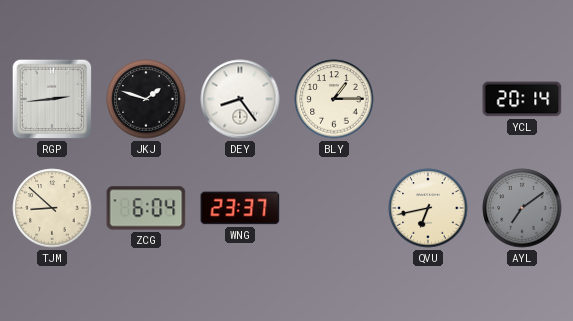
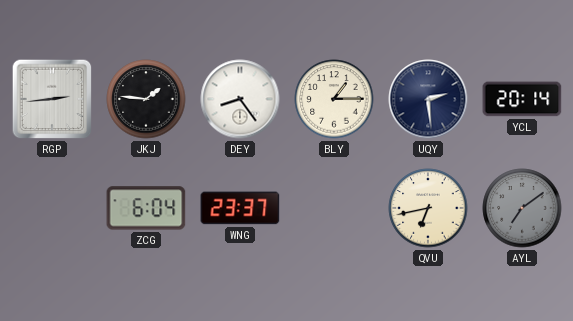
JKJ: 1:48 -> 1:46 (146, 99)
UQY: none -> 2:29 (428, 99)
TJM: 8:52 -> none (52, 208)
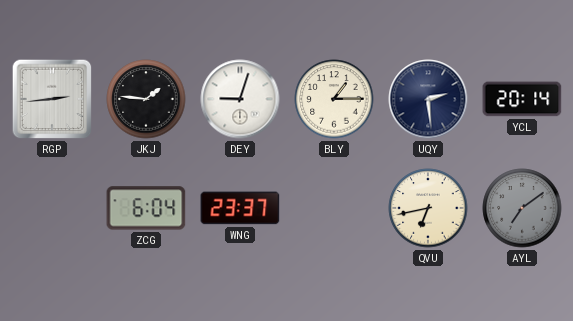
DEY: 8:24 -> 9:03 (240, 99)
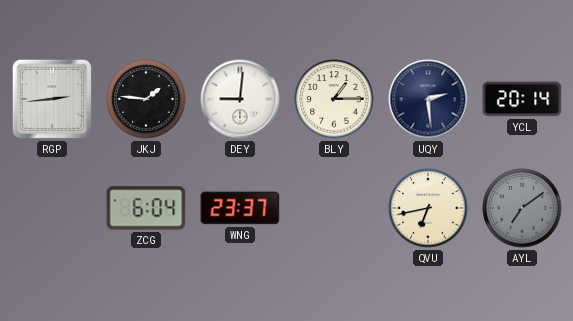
DEY: 9:03 -> 9:01 (240, 99)
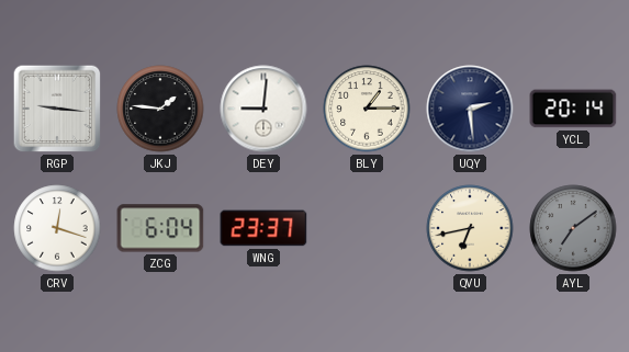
RGP: 2:44 -> 9:16 (57, 109)
CRV: none -> 12:18 (57, 228)
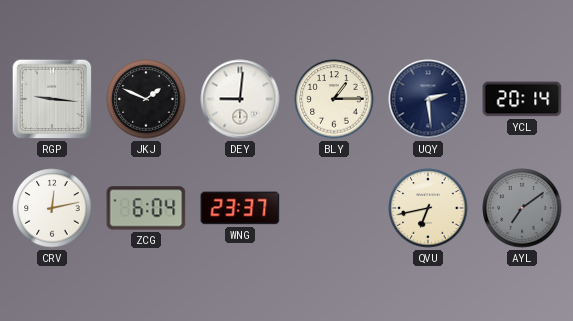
JKJ: 1:46 -> 1:49 (146, 99)
CRV: 12:18 -> 12:13 (52, 208)
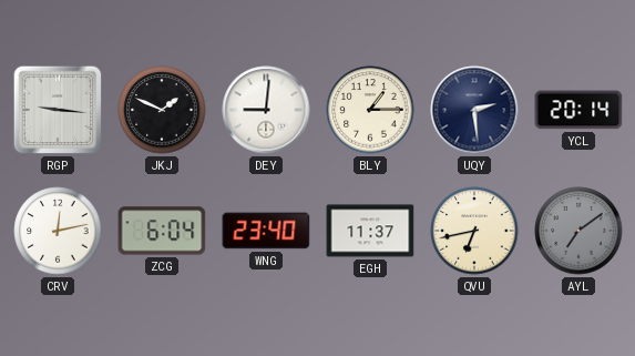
WNG: 23:37 -> 23:40 (266, 231)
EGH: none -> 11:37 (370, 231)
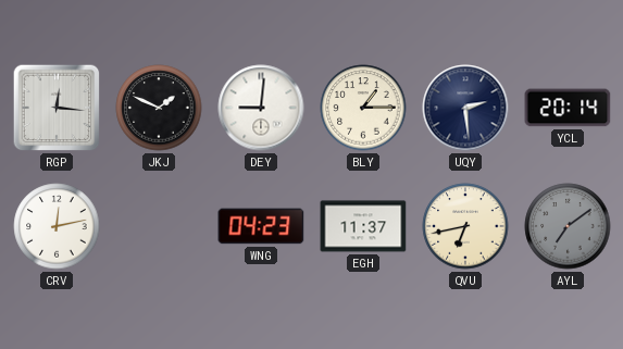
RGP: 9:16 -> 12:16 (57, 108)
ZCG: 6:04 -> none (162, 231)
WNG: 23:40 -> 04:23 (261, 226)
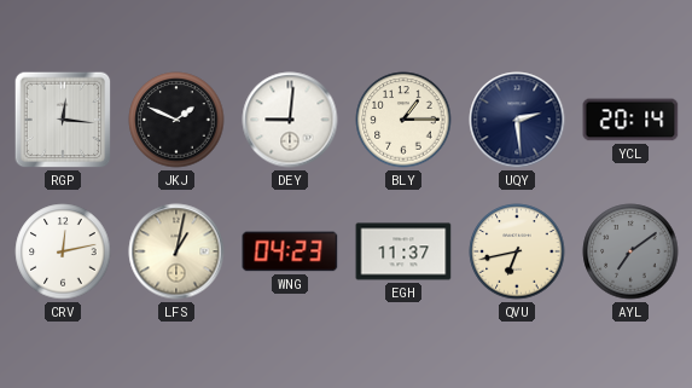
LFS: none -> 1:02 (176, 251)
